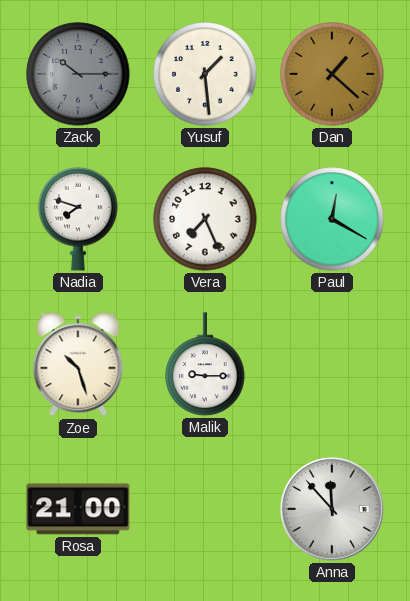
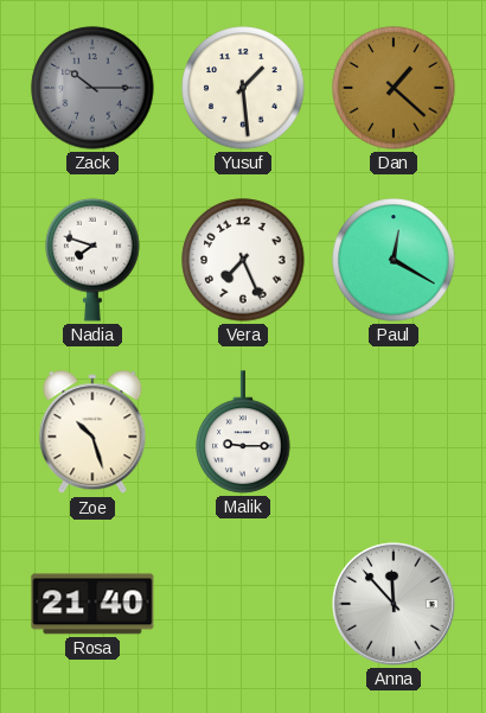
Rosa: 21:00 -> 21:40 (92, 604)
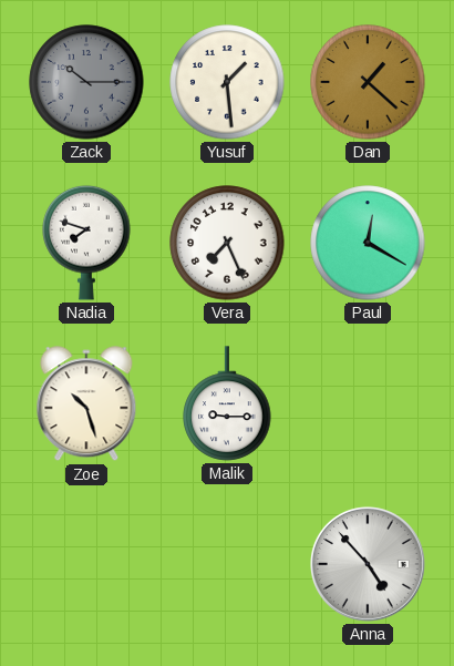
Rosa: 21:40 -> none (92, 604)
Anna: 11:53 -> 4:53 (368, 564)
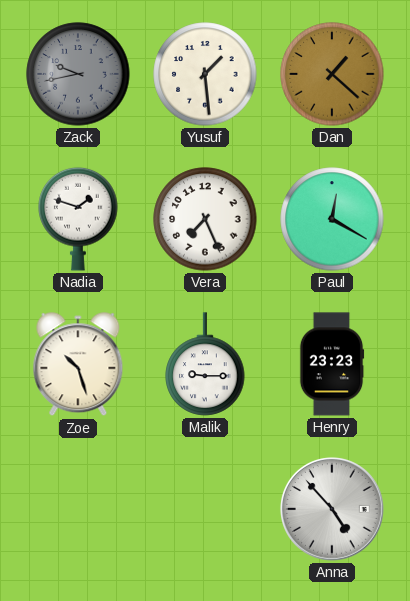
Zack: 10:15 -> 9:43 (78, 74)
Nadia: 7:48 -> 1:48 (78, 219)
Henry: none -> 23:23 (332, 364)
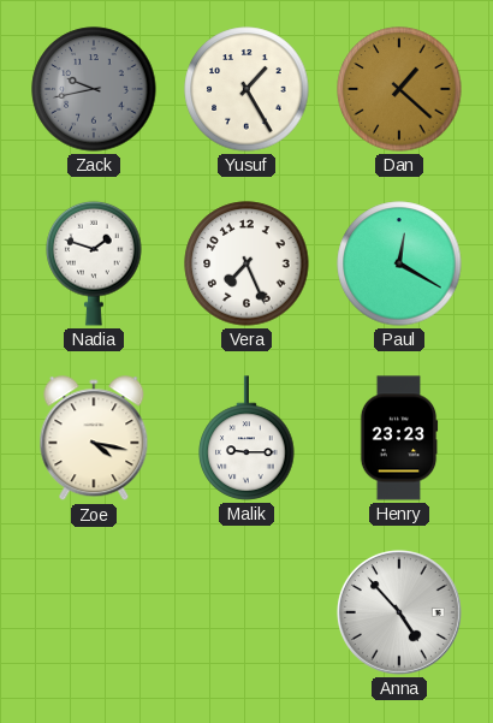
Yusuf: 1:29 -> 1:25 (246, 89)
Zoe: 10:27 -> 4:17 (94, 439)
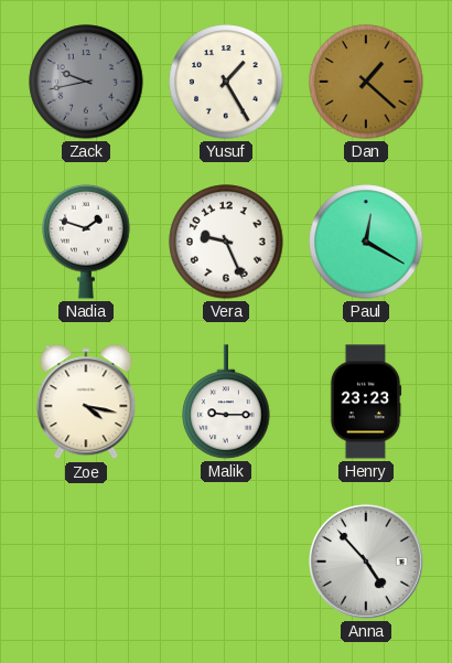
Vera: 7:26 -> 9:26 (226, 242)
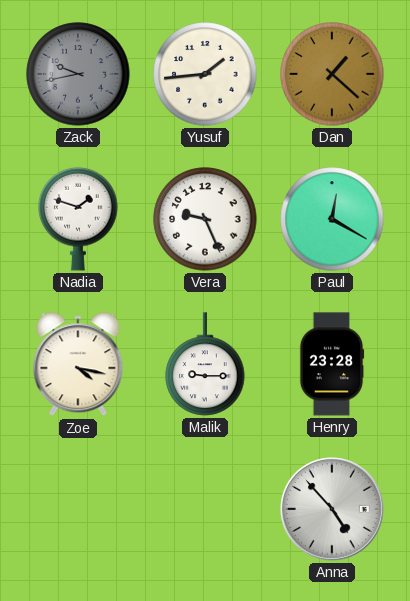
Yusuf: 1:25 -> 1:44 (205, 74)
Henry: 23:23 -> 23:28 (332, 364)
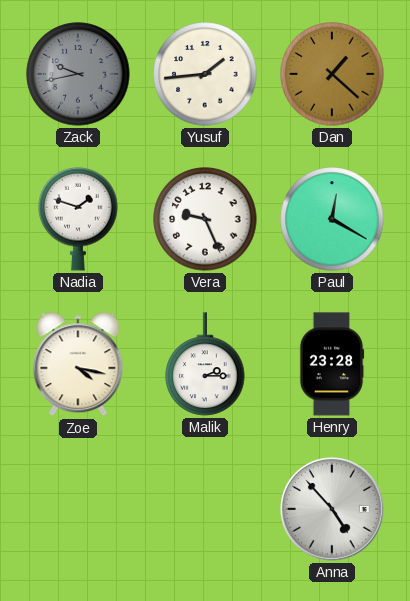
Malik: 9:15 -> 2:15 (205, 364)
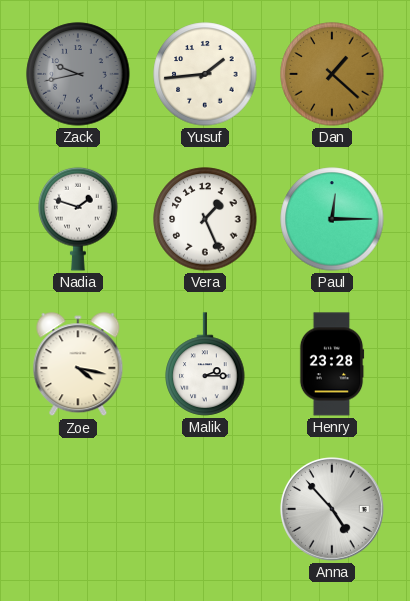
Vera: 9:26 -> 1:26 (205, 219)
Paul: 12:20 -> 12:15 (332, 219)
